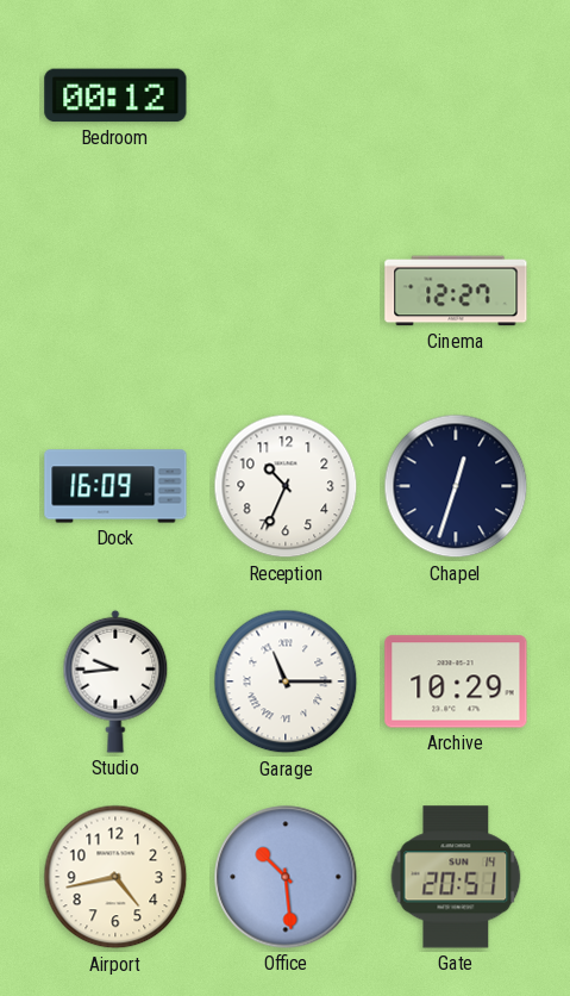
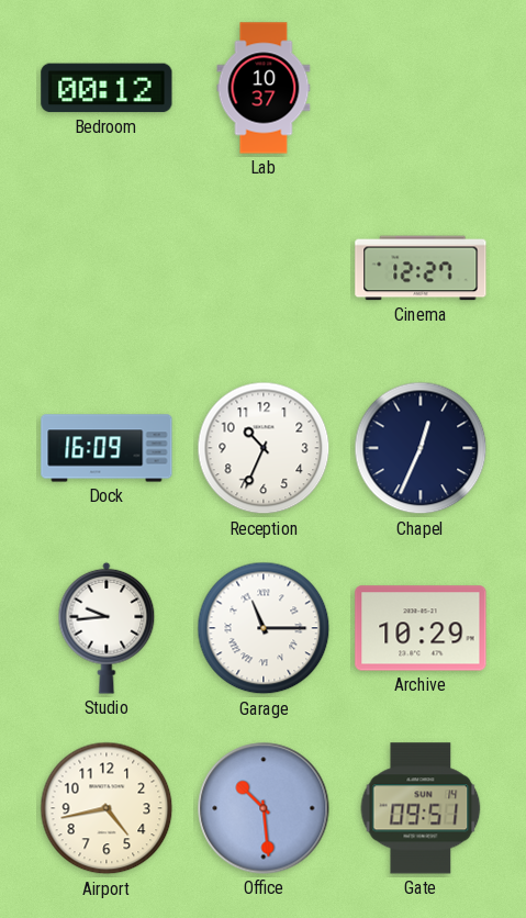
Lab: none -> 10:37 (264, 88)
Chapel: 12:33 -> 12:34 (421, 448)
Gate: 20:51 -> 09:51 (421, 808)
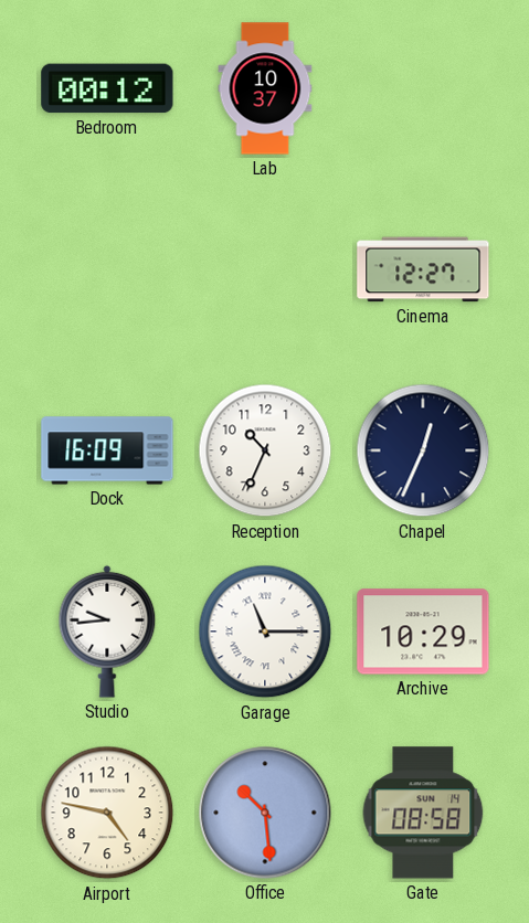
Airport: 4:43 -> 4:47 (107, 813)
Gate: 09:51 -> 08:58 (423, 813)
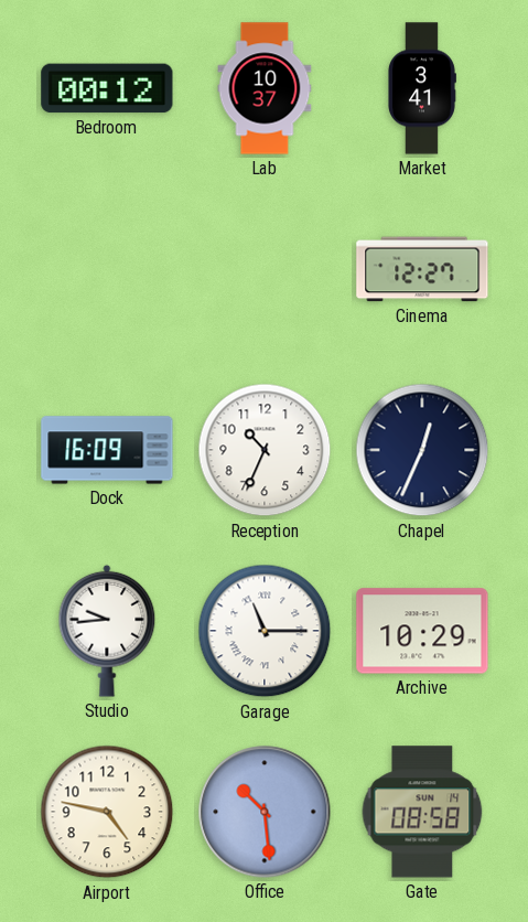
Market: none -> 3:41 (422, 88)
